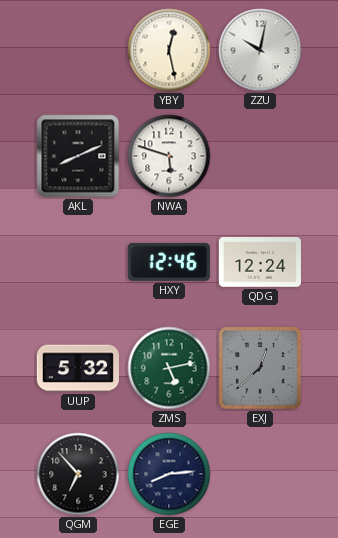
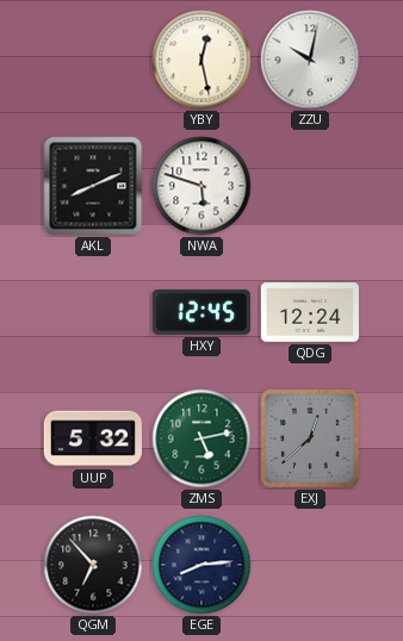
HXY: 12:46 -> 12:45 (201, 312)
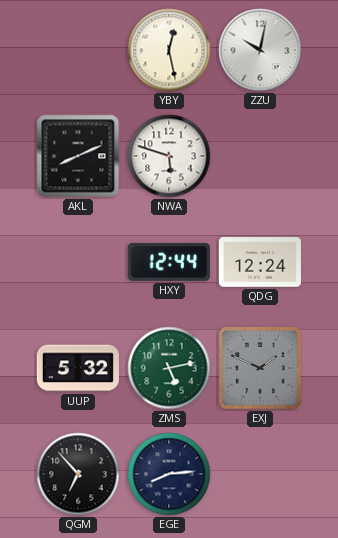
HXY: 12:45 -> 12:44 (169, 262)
EXJ: 12:38 -> 1:49 (260, 368)
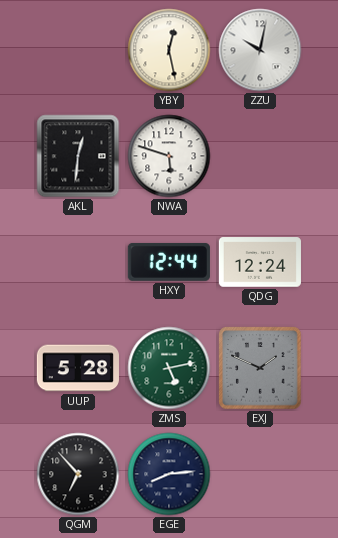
AKL: 8:11 -> 12:31 (78, 156)
UUP: 5:32 -> 5:28 (77, 368)
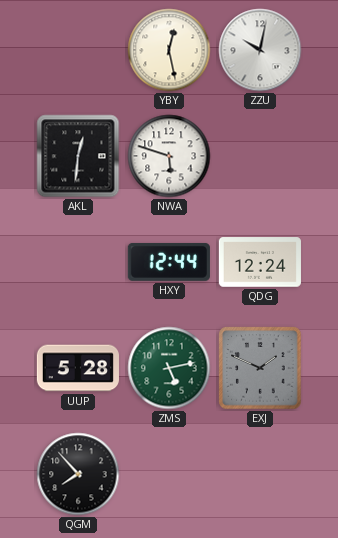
QGM: 6:53 -> 7:53 (78, 474)
EGE: 8:14 -> none (169, 474)
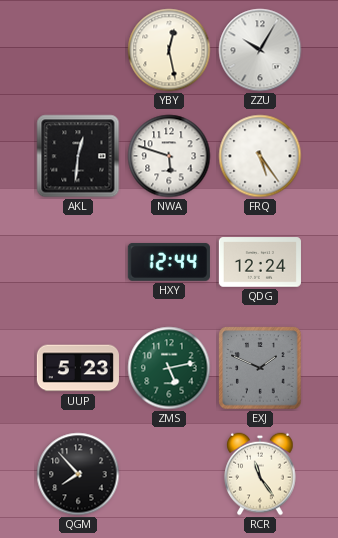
ZZU: 10:02 -> 10:05 (260, 50)
FRQ: none -> 5:24 (260, 156)
UUP: 5:28 -> 5:23 (77, 368)
RCR: none -> 11:24 (260, 474)
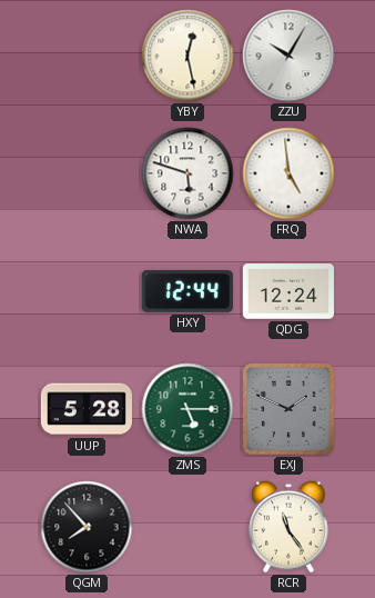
AKL: 12:31 -> none (78, 156)
FRQ: 5:24 -> 4:59 (288, 173)
UUP: 5:23 -> 5:28 (85, 409)
ZMS: 5:13 -> 5:15 (187, 409)
